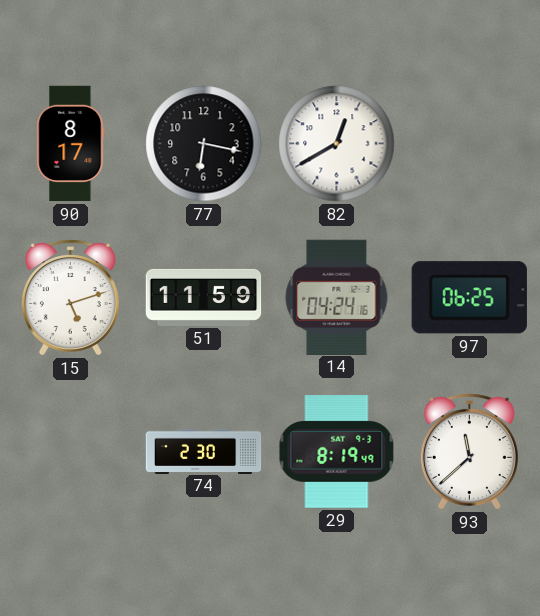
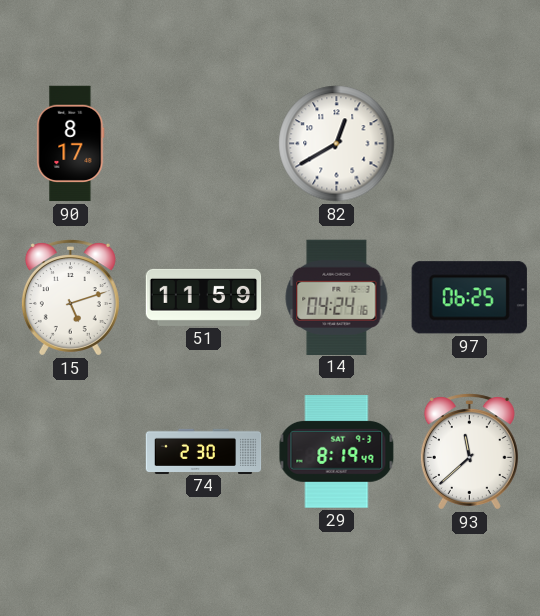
77: 6:17 -> none (204, 144)
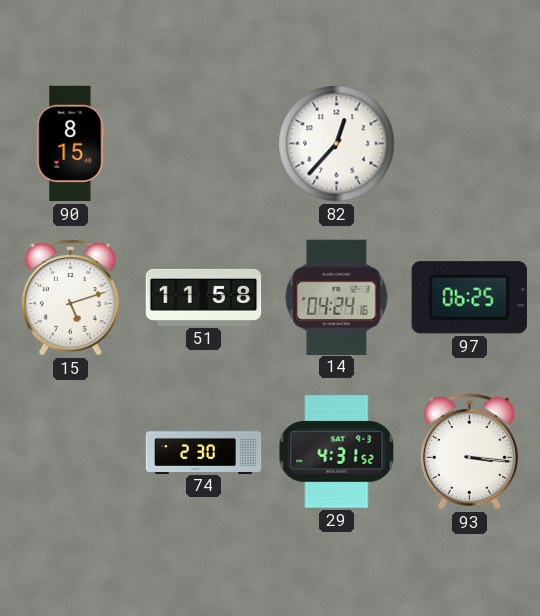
90: 8:17 -> 8:15 (71, 144)
82: 12:40 -> 12:37 (337, 144)
51: 11:59 -> 11:58 (204, 297)
29: 8:19 -> 4:31 (337, 452)
93: 11:38 -> 3:16 (469, 452)
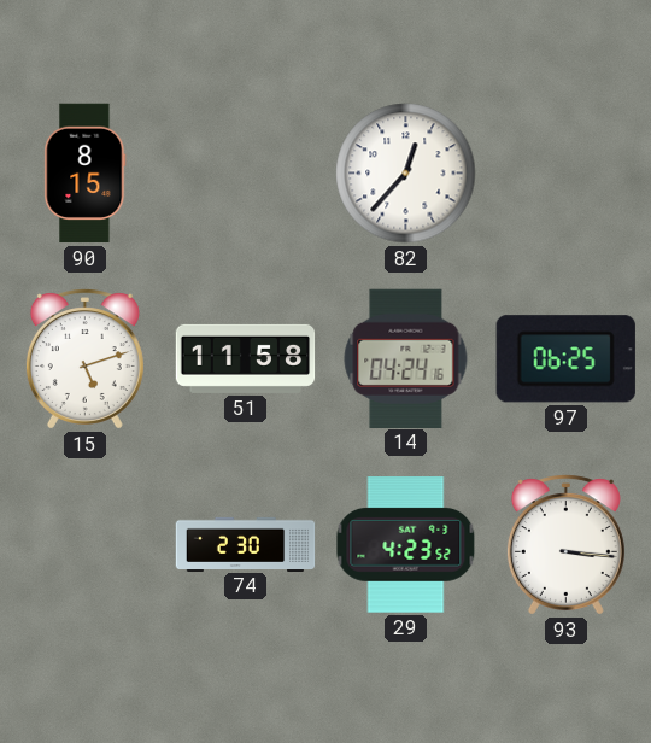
29: 4:31 -> 4:23 (406, 545)
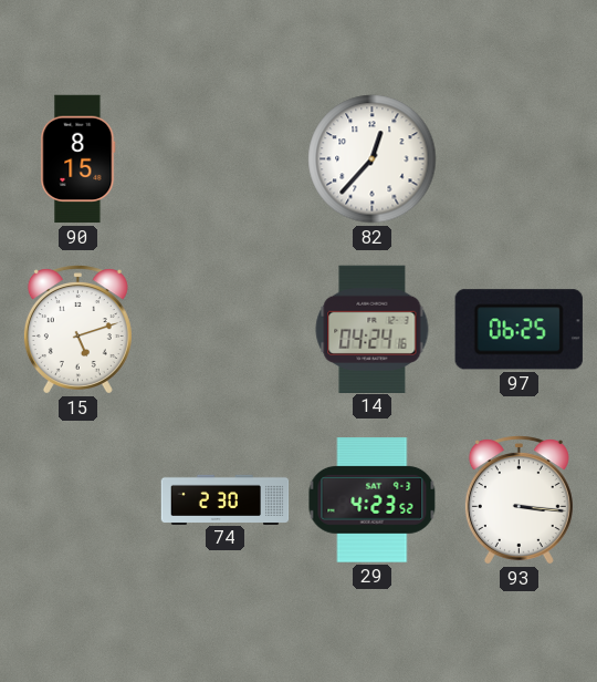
51: 11:58 -> none (246, 358)
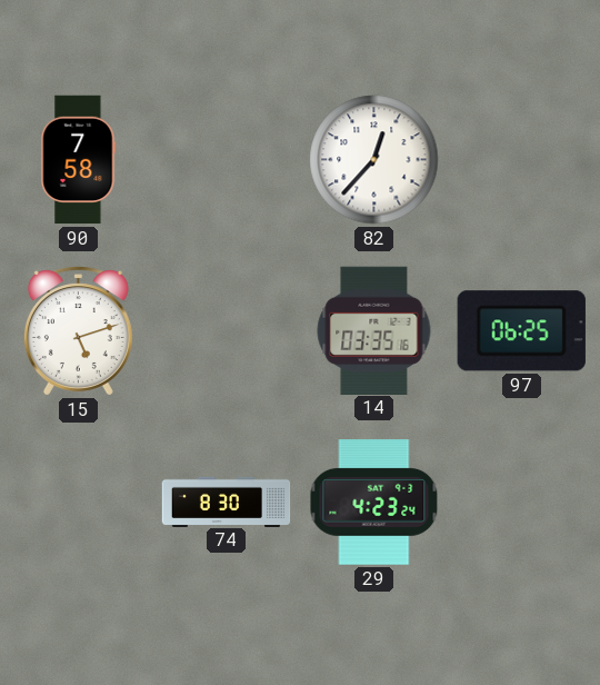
90: 8:15 -> 7:58 (79, 160)
14: 04:24 -> 03:35 (374, 330)
74: 2:30 -> 8:30 (227, 502)
29: 4:23:52 -> 4:23:24 (374, 503)
93: 3:16 -> none (519, 500)
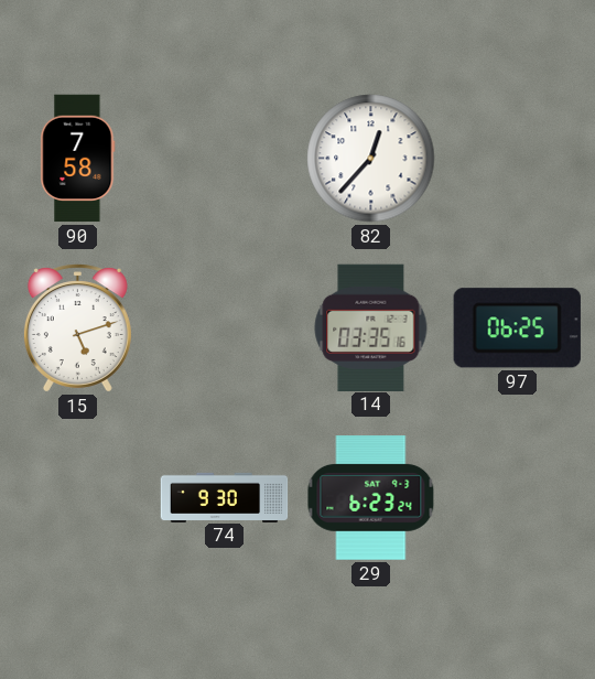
74: 8:30 -> 9:30 (225, 497)
29: 4:23 -> 6:23 (371, 498)
